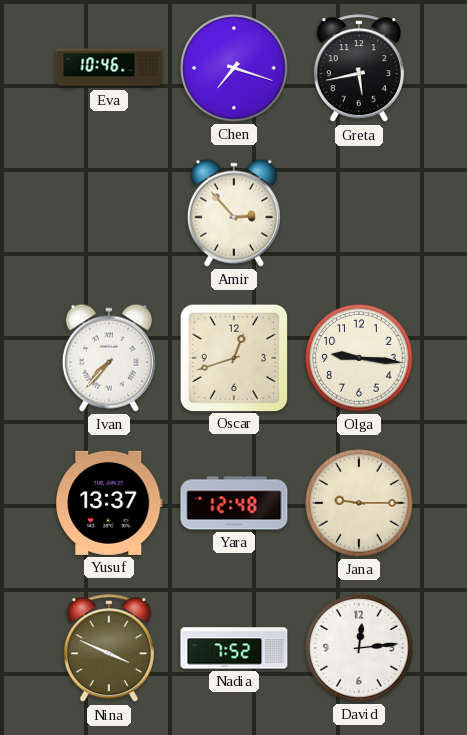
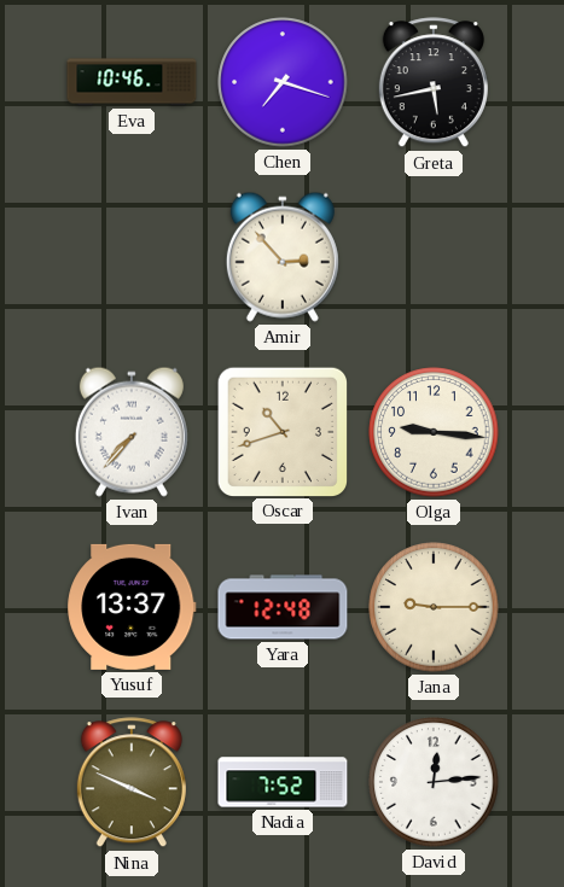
Oscar: 12:42 -> 10:42 (281, 431)
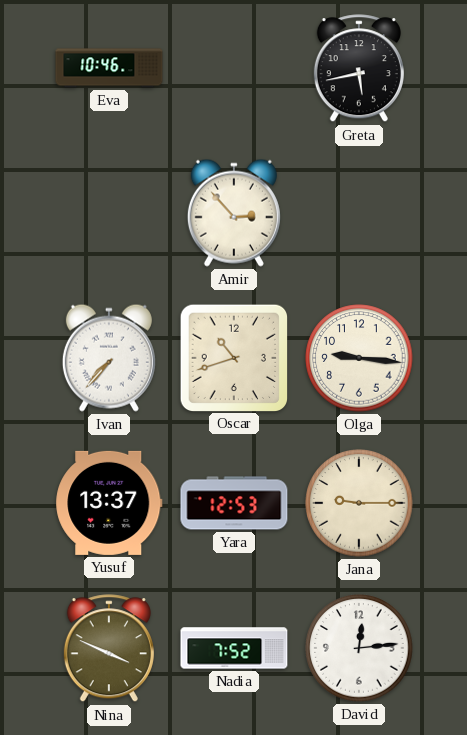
Chen: 7:18 -> none (283, 82)
Yara: 12:48 -> 12:53 (234, 503)
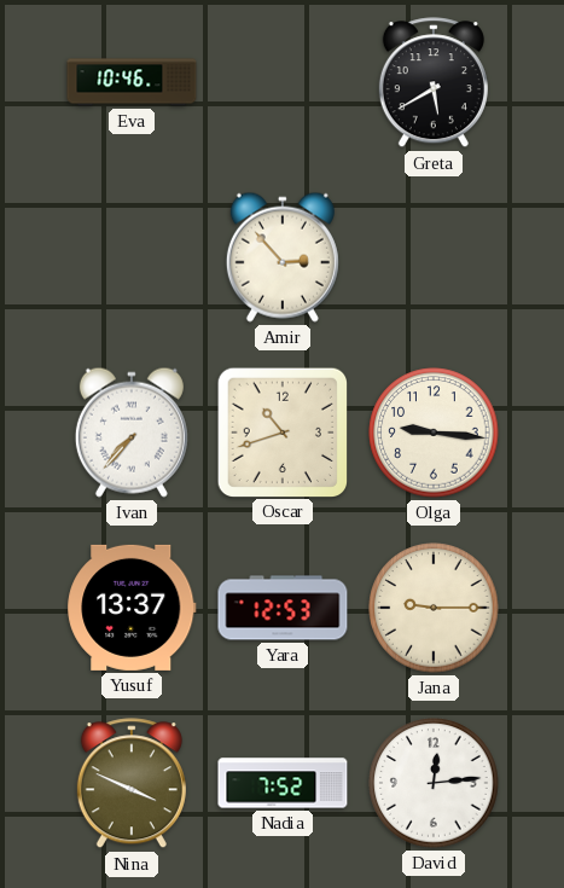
Greta: 5:43 -> 5:40 (434, 83)
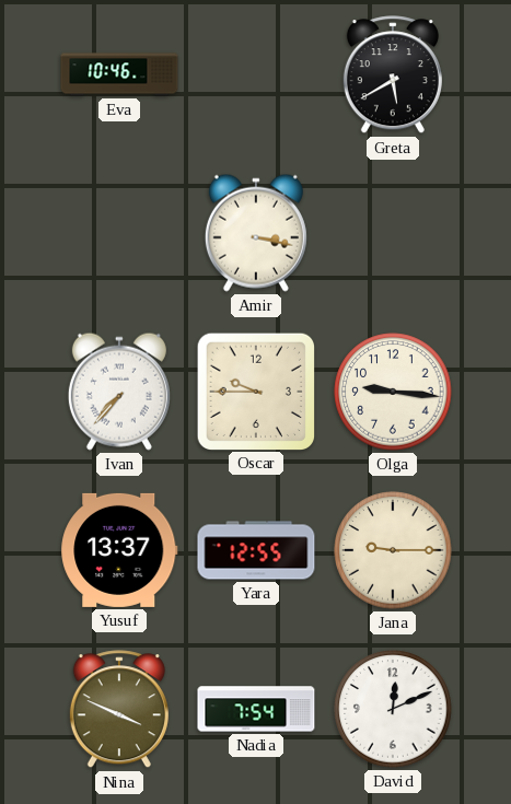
Amir: 2:53 -> 3:17 (256, 233)
Oscar: 10:42 -> 9:45 (255, 391)
Yara: 12:53 -> 12:55 (256, 550)
Nadia: 7:52 -> 7:54 (256, 709)
David: 12:14 -> 12:11 (393, 709)
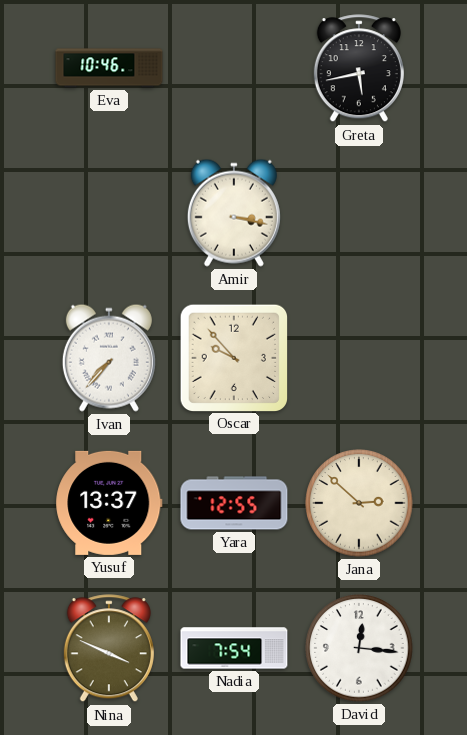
Greta: 5:40 -> 5:43 (359, 69)
Oscar: 9:45 -> 9:53 (233, 357)
Olga: 9:16 -> none (393, 392)
Jana: 9:15 -> 2:52 (359, 503)
David: 12:11 -> 12:16 (359, 648)
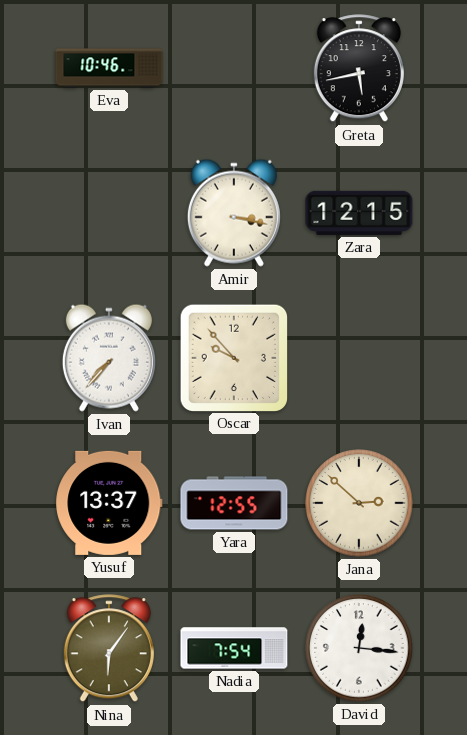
Zara: none -> 12:15 (359, 213)
Nina: 3:49 -> 6:06 (109, 649)
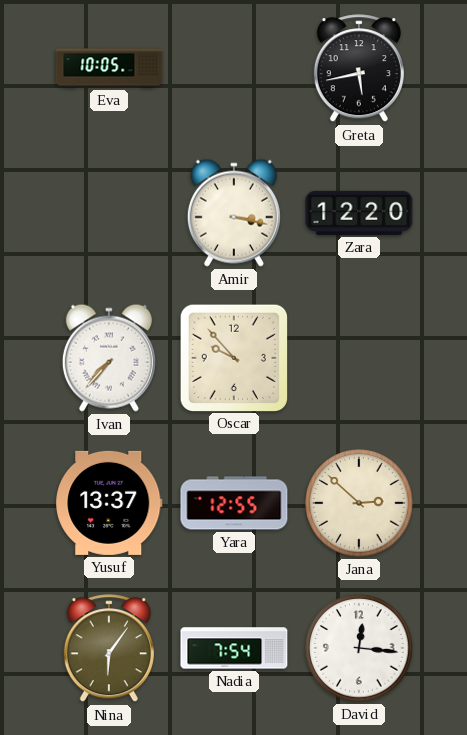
Eva: 10:46 -> 10:05 (109, 68)
Zara: 12:15 -> 12:20 (359, 213)
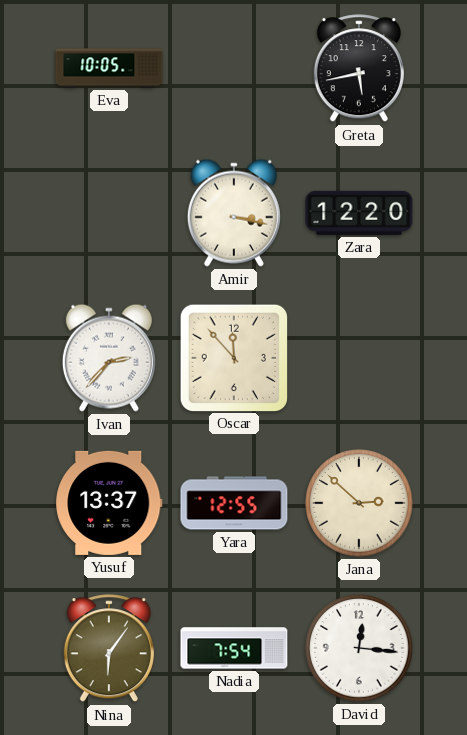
Ivan: 7:37 -> 2:37 (109, 358)
Oscar: 9:53 -> 11:53 (233, 357)
